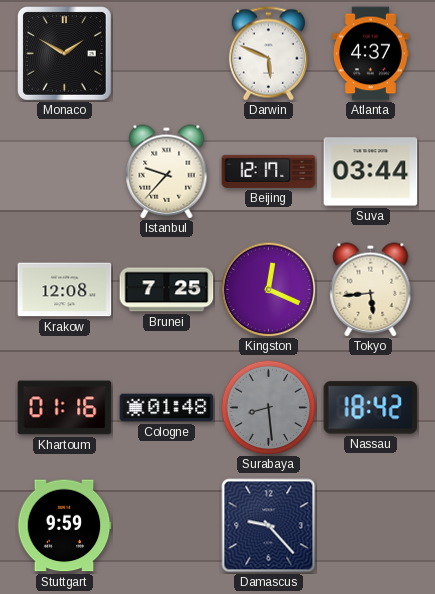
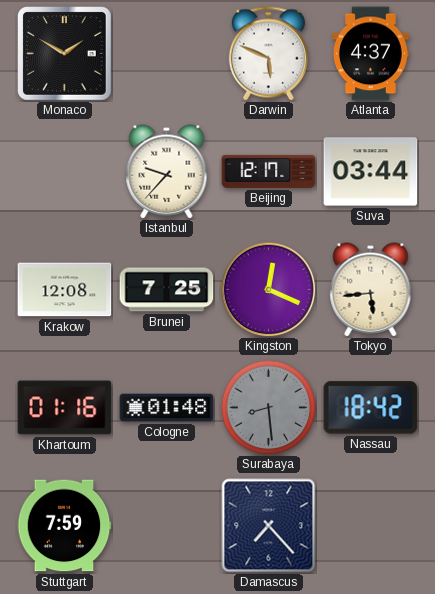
Stuttgart: 9:59 -> 7:59 (64, 526)
Damascus: 9:23 -> 7:23 (269, 526)
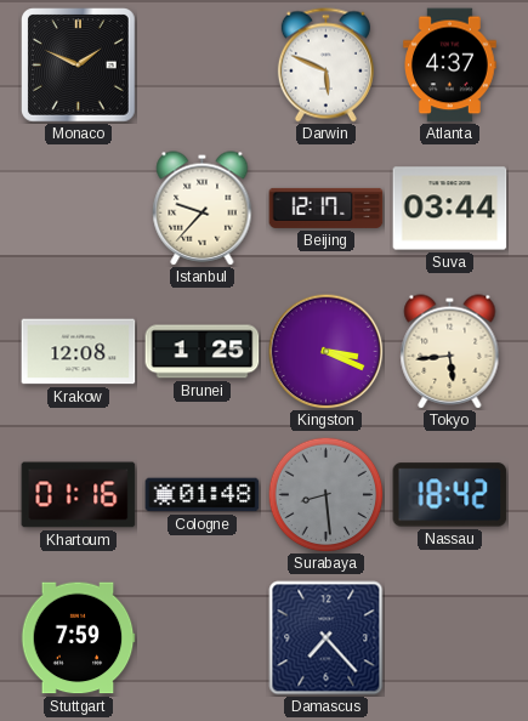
Monaco: 1:50 -> 1:49 (79, 66)
Brunei: 7:25 -> 1:25 (203, 352)
Kingston: 12:19 -> 3:19 (325, 351)
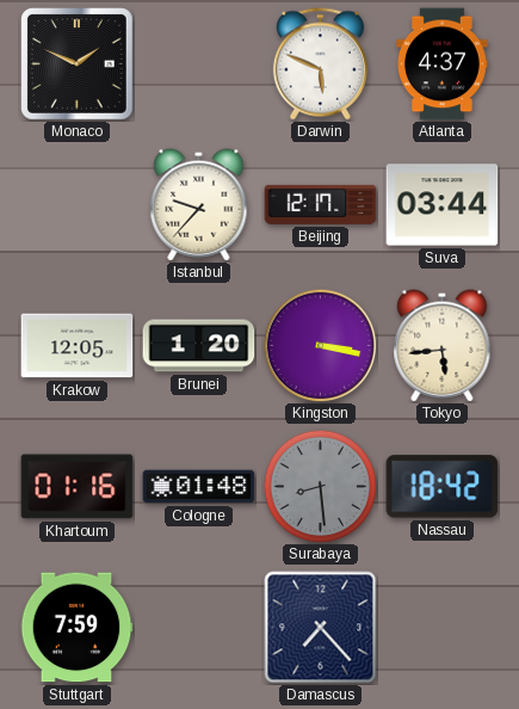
Krakow: 12:08 -> 12:05 (78, 346)
Brunei: 1:25 -> 1:20 (199, 346)
Kingston: 3:19 -> 3:17 (320, 345)
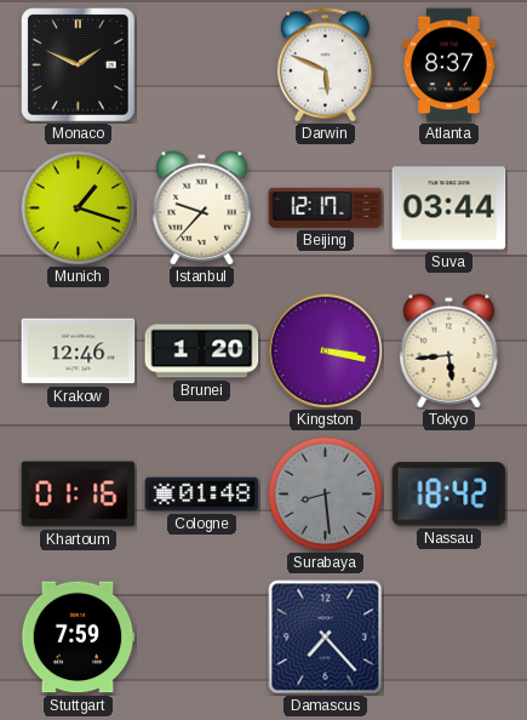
Atlanta: 4:37 -> 8:37 (449, 65)
Munich: none -> 1:18 (78, 207)
Krakow: 12:05 -> 12:46 (79, 352)
